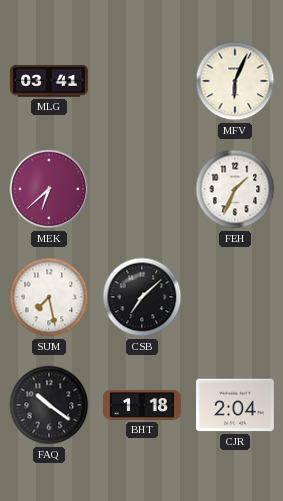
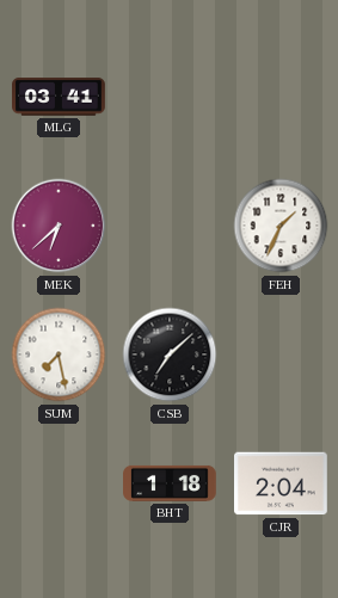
MFV: 6:04 -> none (235, 81)
FAQ: 10:21 -> none (49, 405)
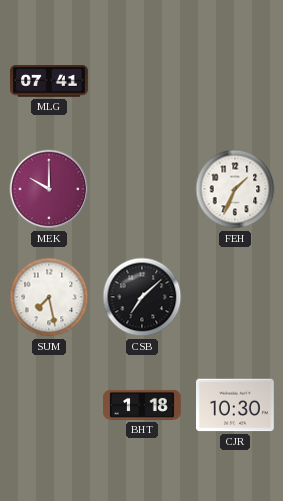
MLG: 03:41 -> 07:41 (49, 81)
MEK: 6:38 -> 10:00 (49, 189)
CJR: 2:04 -> 10:30 (236, 405)
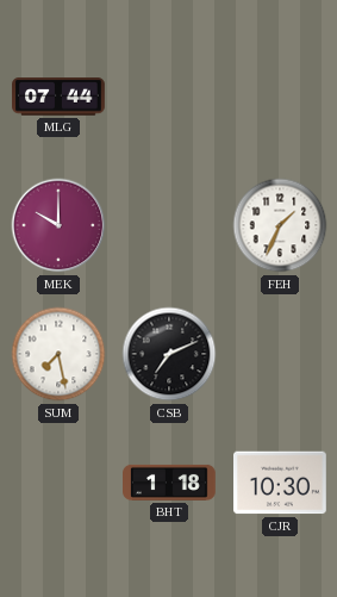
MLG: 07:41 -> 07:44 (58, 97)
CSB: 7:08 -> 7:11 (169, 354)
